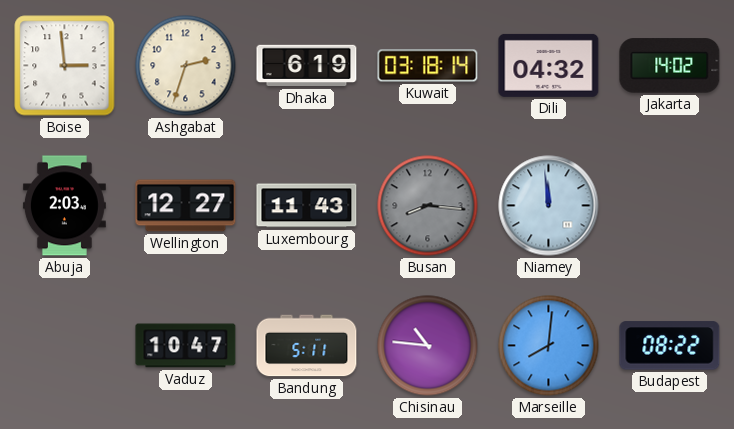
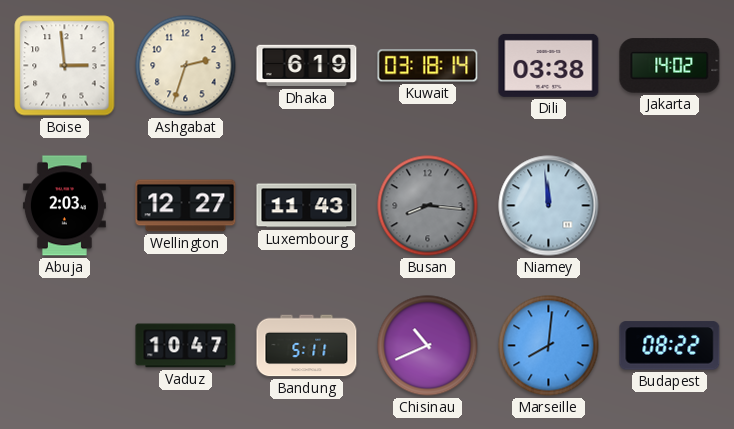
Dili: 04:32 -> 03:38 (549, 65)
Chisinau: 10:46 -> 10:41 (428, 346)
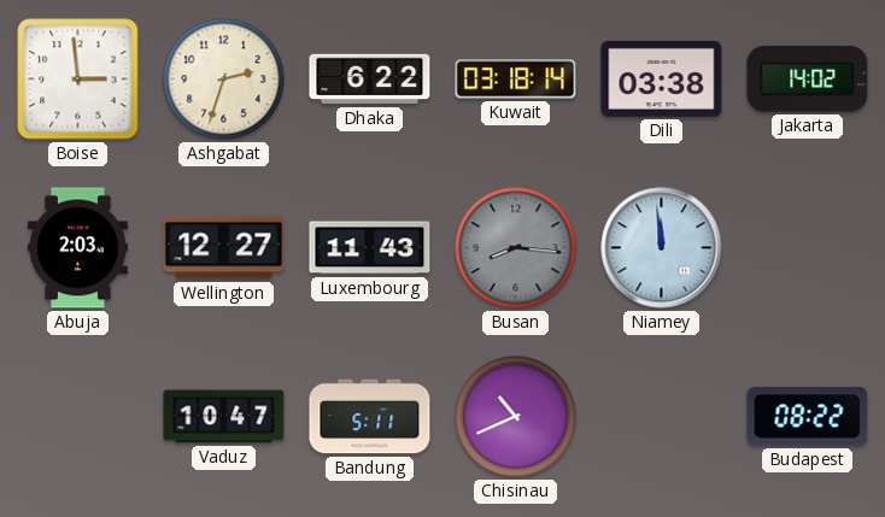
Dhaka: 6:19 -> 6:22 (370, 80)
Marseille: 8:01 -> none (549, 346)
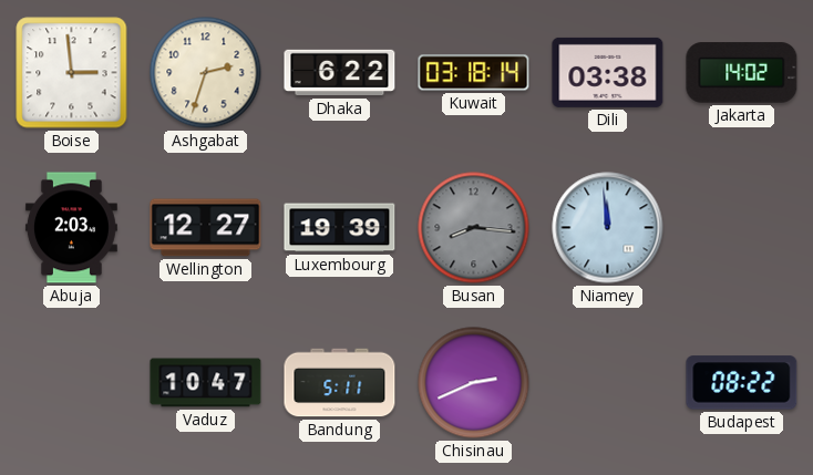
Luxembourg: 11:43 -> 19:39 (340, 228)
Chisinau: 10:41 -> 2:41 (474, 383)
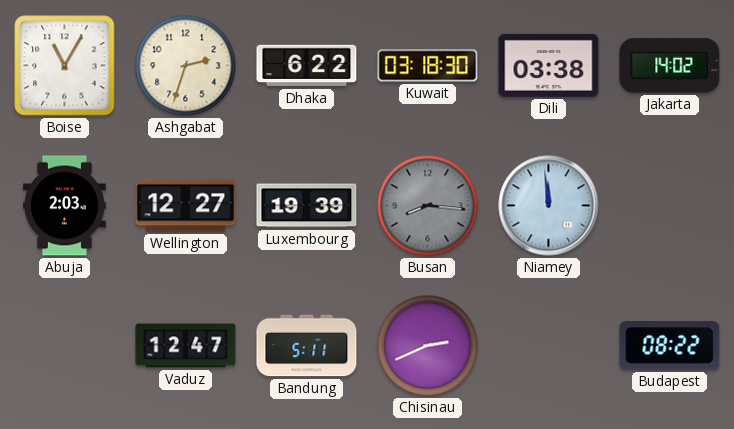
Boise: 2:59 -> 11:05 (65, 66)
Kuwait: 03:18:14 -> 03:18:30 (428, 66)
Vaduz: 10:47 -> 12:47 (186, 346)
